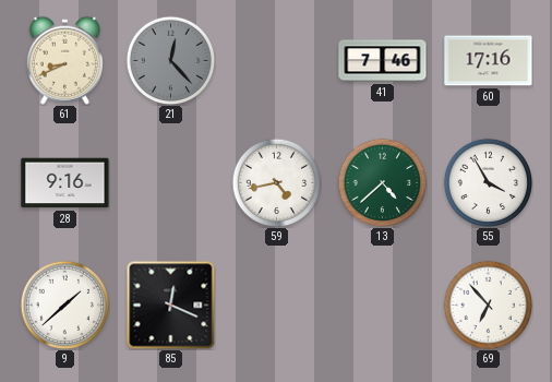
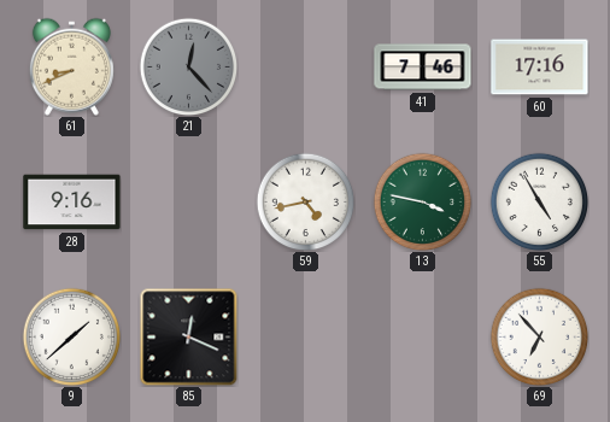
13: 4:38 -> 3:47 (422, 201)
55: 3:55 -> 4:55 (539, 201)
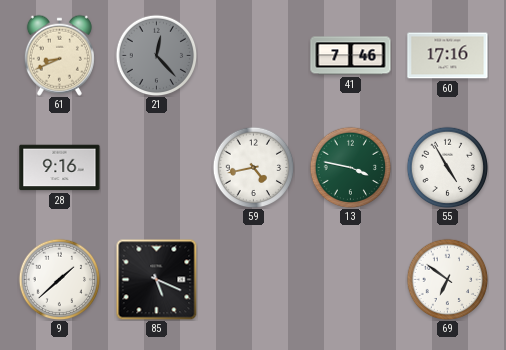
85: 12:19 -> 5:19 (156, 279)
69: 6:53 -> 6:51 (447, 279)
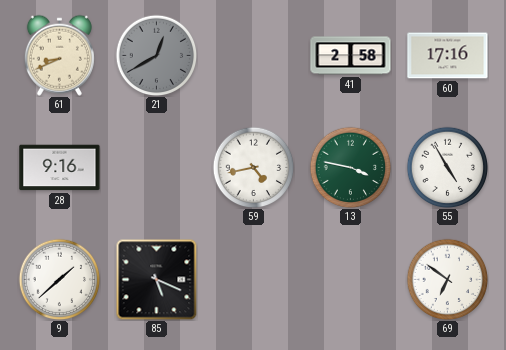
21: 12:23 -> 12:40 (156, 55)
41: 7:46 -> 2:58 (351, 56)
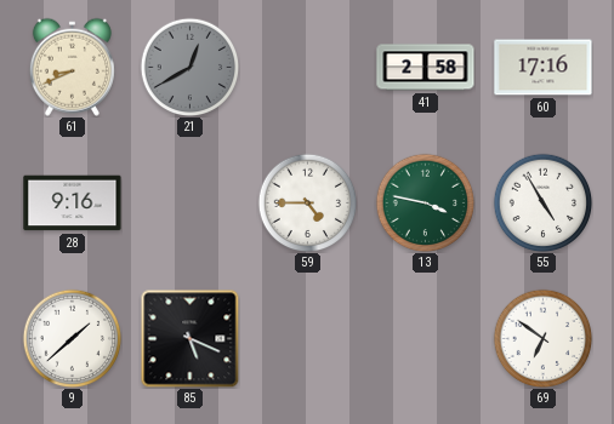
59: 4:43 -> 4:45 (307, 202)
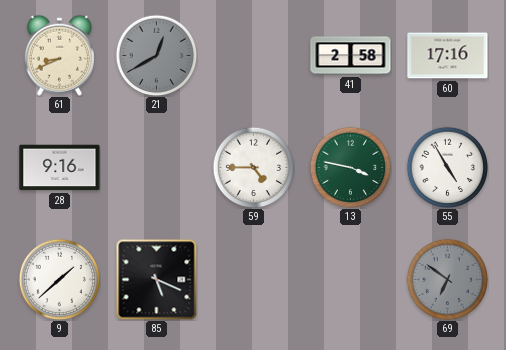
69 dial: white -> grey (447, 279)
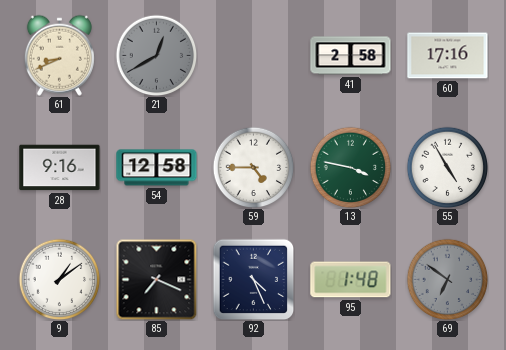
54: none -> 12:58 (157, 168)
9: 1:38 -> 1:09 (59, 279)
85: 5:19 -> 7:19 (156, 279)
92: none -> 4:26 (253, 279)
95: none -> 1:48 (351, 280)
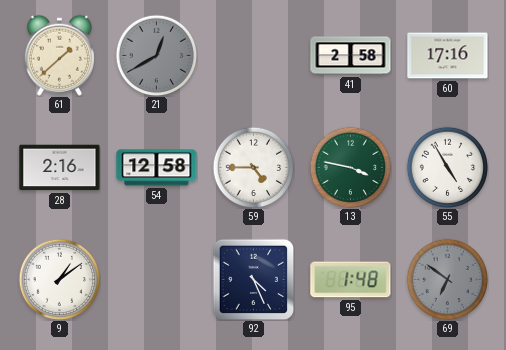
61: 8:41 -> 1:38 (59, 55)
28: 9:16 -> 2:16 (60, 168)
85: 7:19 -> none (156, 279)
